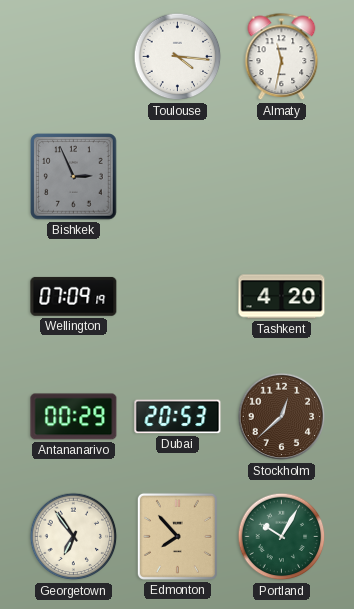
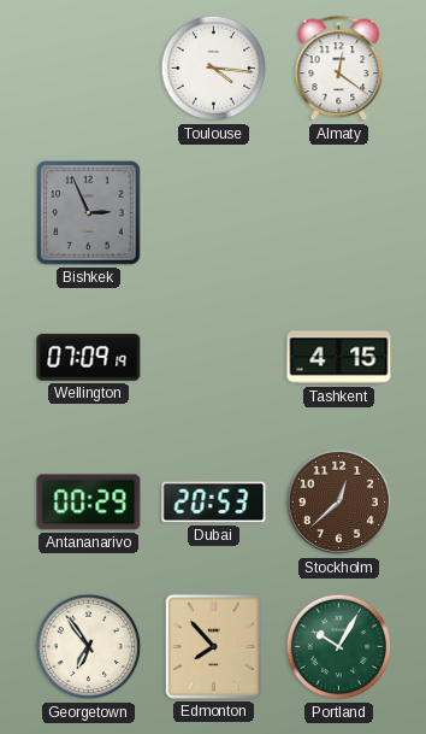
Almaty: 11:32 -> 12:21 (339, 69)
Tashkent: 4:20 -> 4:15 (339, 358)
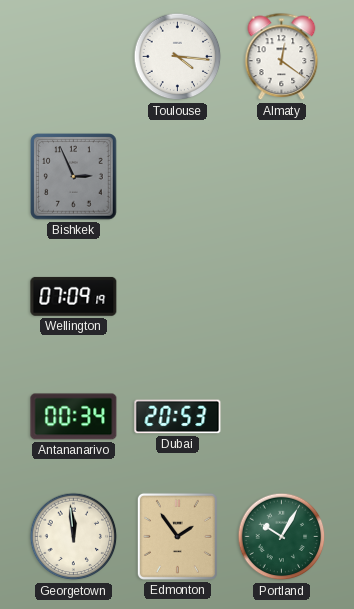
Tashkent: 4:15 -> none (339, 358)
Antananarivo: 00:29 -> 00:34 (74, 417)
Stockholm: 12:38 -> none (339, 503)
Georgetown: 6:54 -> 11:59 (74, 537)
Edmonton: 7:53 -> 1:54 (177, 536)
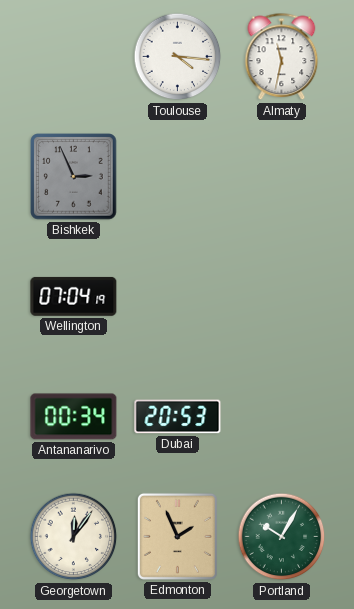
Almaty: 12:21 -> 11:32 (282, 57)
Wellington: 07:09 -> 07:04 (74, 296)
Georgetown: 11:59 -> 12:06 (74, 537)
Edmonton: 1:54 -> 1:56 (177, 536)
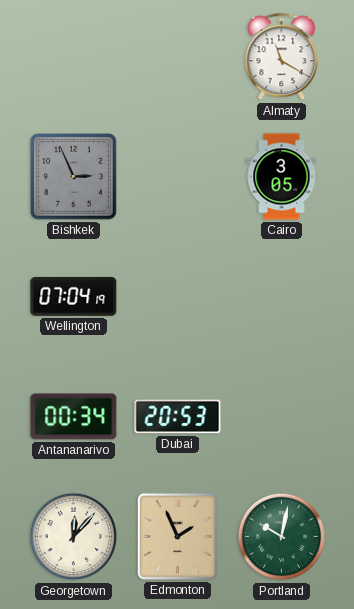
Toulouse: 4:16 -> none (178, 57)
Almaty: 11:32 -> 11:20 (282, 57)
Cairo: none -> 3:05 (282, 177)
Georgetown: 12:06 -> 12:07 (74, 537)
Portland: 10:05 -> 10:02 (282, 537)
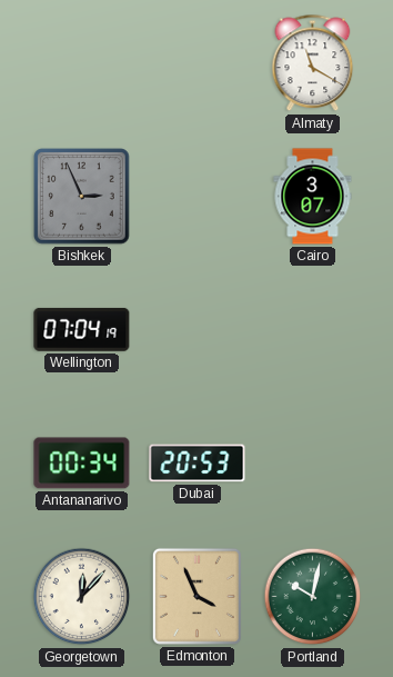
Cairo: 3:05 -> 3:07 (313, 197)
Edmonton: 1:56 -> 3:56 (196, 596)
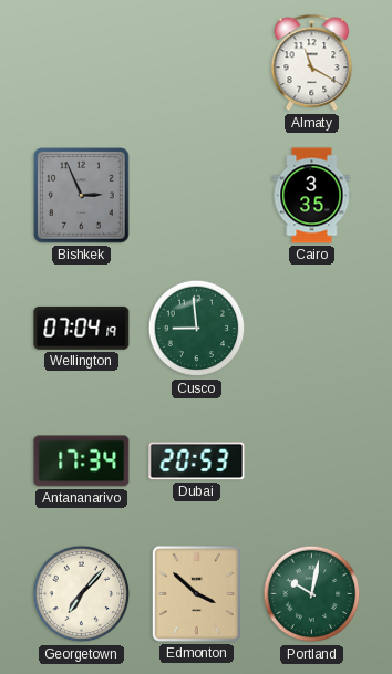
Cairo: 3:07 -> 3:35 (312, 196)
Cusco: none -> 8:59 (197, 329)
Antananarivo: 00:34 -> 17:34 (82, 462)
Georgetown: 12:07 -> 7:07 (82, 594)
Edmonton: 3:56 -> 3:52 (196, 593)
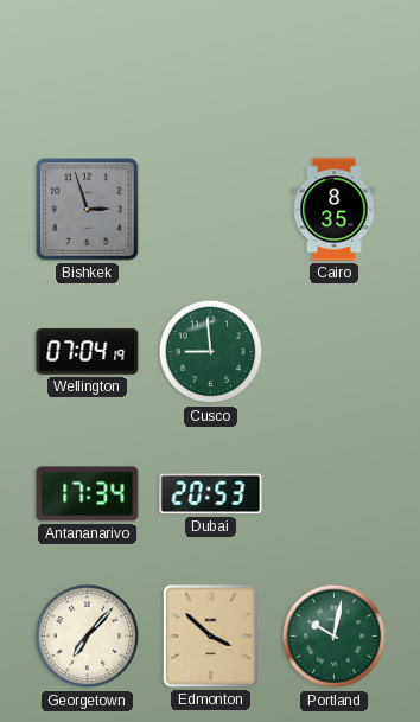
Almaty: 11:20 -> none (312, 63)
Bishkek: 2:56 -> 2:57 (88, 210)
Cairo: 3:35 -> 8:35 (335, 210)
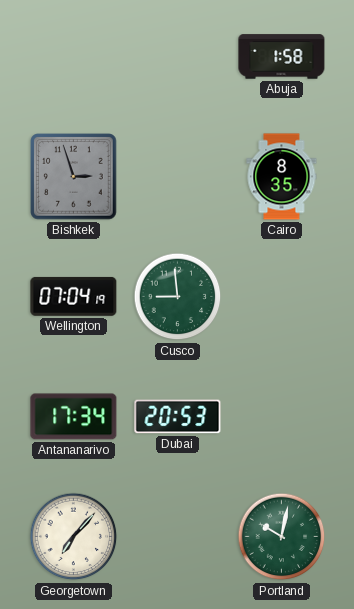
Abuja: none -> 1:58 (282, 57)
Edmonton: 3:52 -> none (210, 635)
